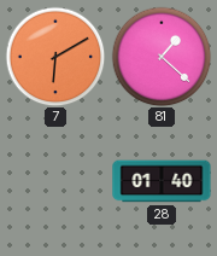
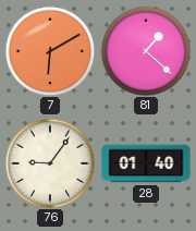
76: none -> 9:06 (50, 163)
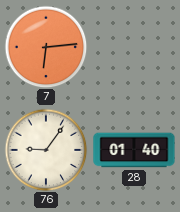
7: 6:10 -> 6:14 (46, 47)
81: 1:22 -> none (146, 51)
